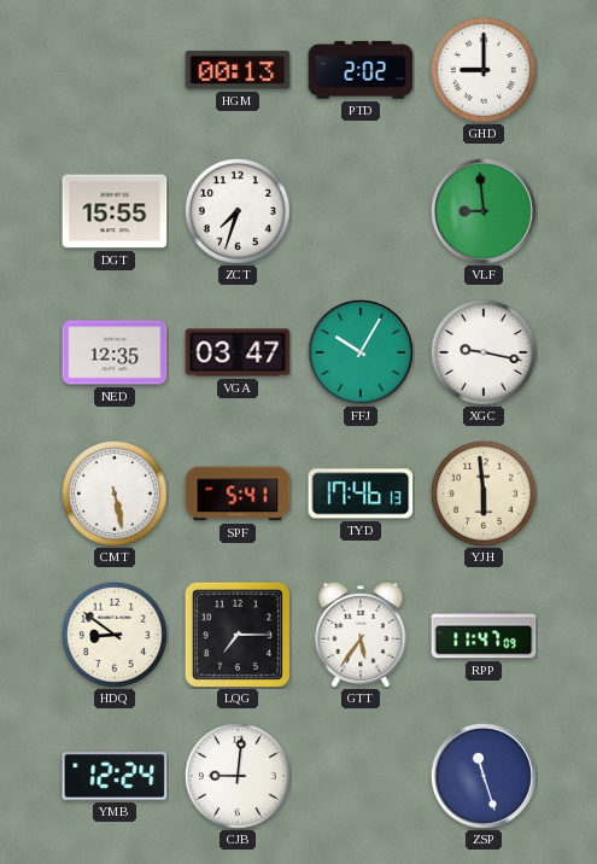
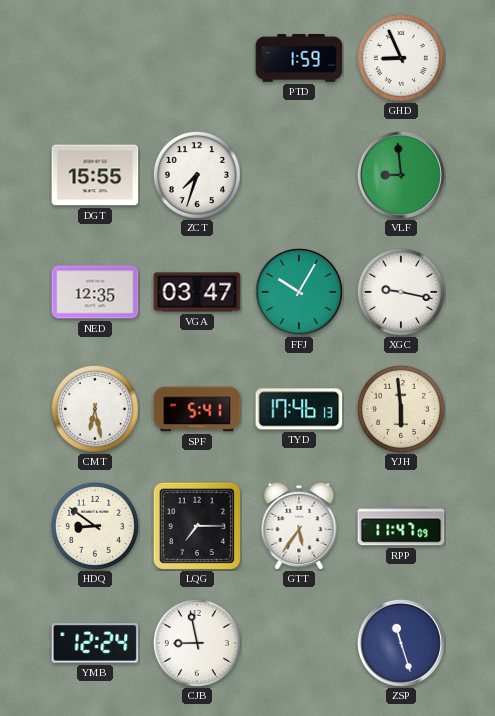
HGM: 00:13 -> none (238, 70)
PTD: 2:02 -> 1:59 (299, 58)
GHD: 9:00 -> 8:56 (401, 58)
CMT: 5:28 -> 6:28 (95, 409)
CJB: 9:01 -> 8:58 (197, 643)
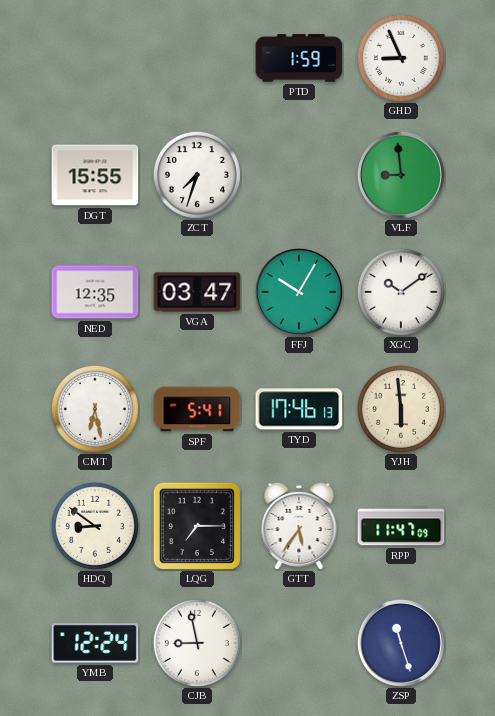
XGC: 9:17 -> 10:09 (401, 292)
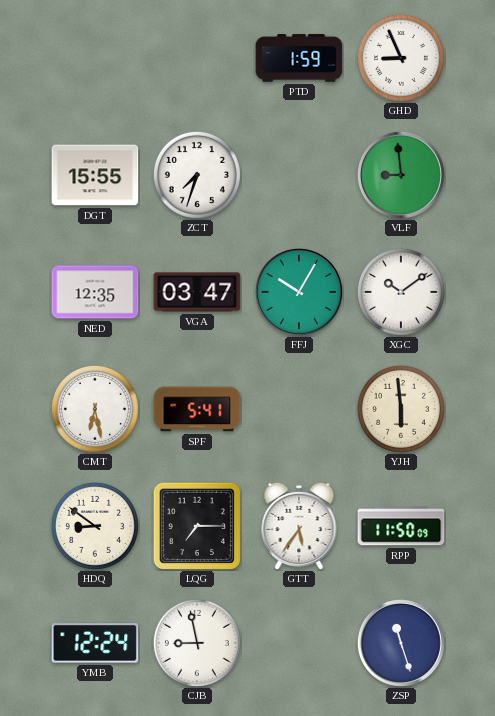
TYD: 17:46 -> none (299, 409)
RPP: 11:47 -> 11:50 (401, 526)
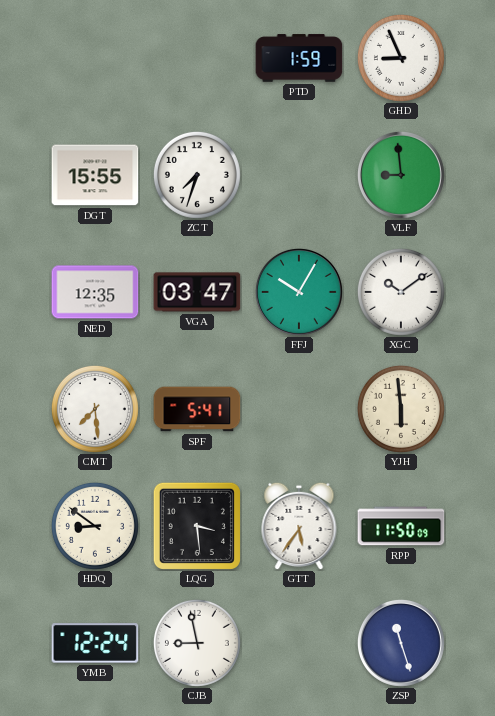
CMT: 6:28 -> 7:29 (95, 409)
LQG: 7:15 -> 3:29 (197, 526)
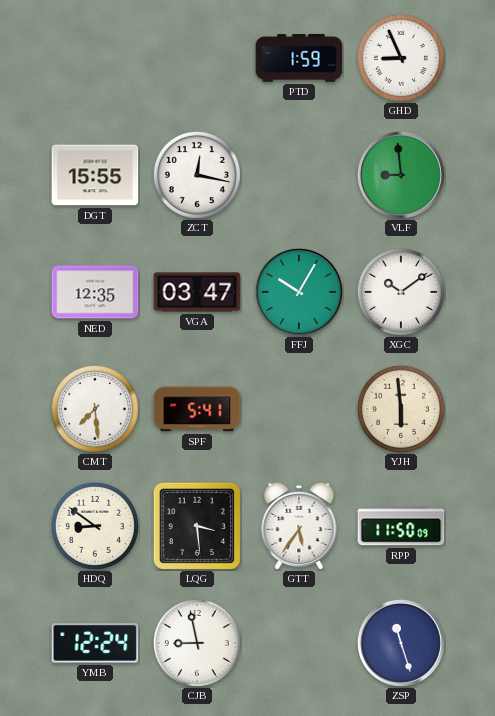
ZCT: 7:33 -> 12:17 (197, 175)
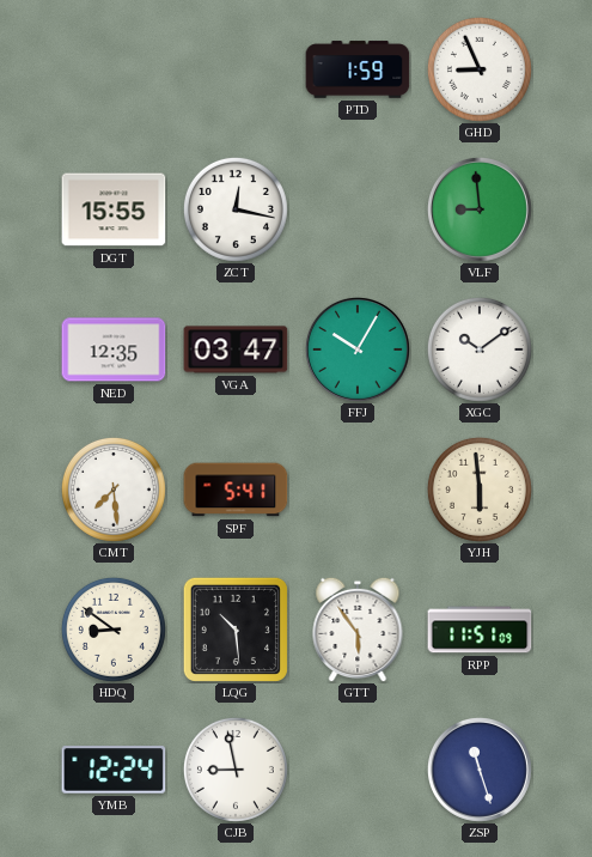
LQG: 3:29 -> 10:29 (236, 630)
GTT: 5:36 -> 5:54 (358, 630)
RPP: 11:50 -> 11:51 (480, 630)
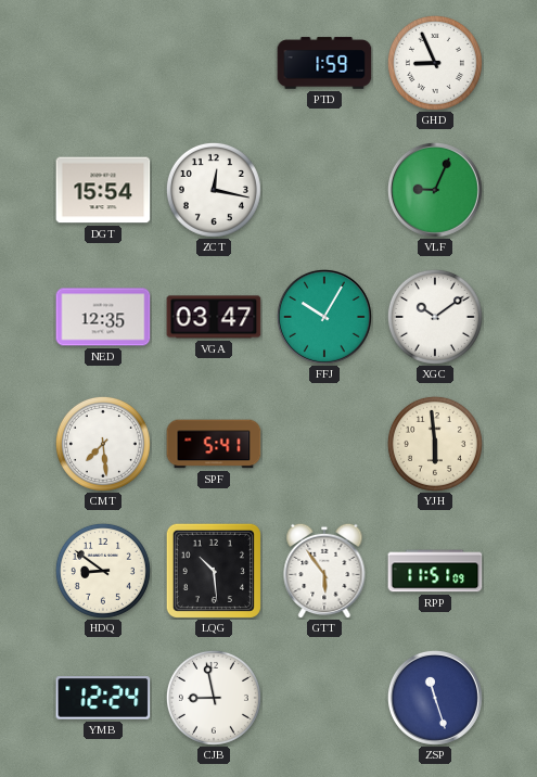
DGT: 15:55 -> 15:54 (103, 190)
VLF: 8:59 -> 9:04 (435, 190)
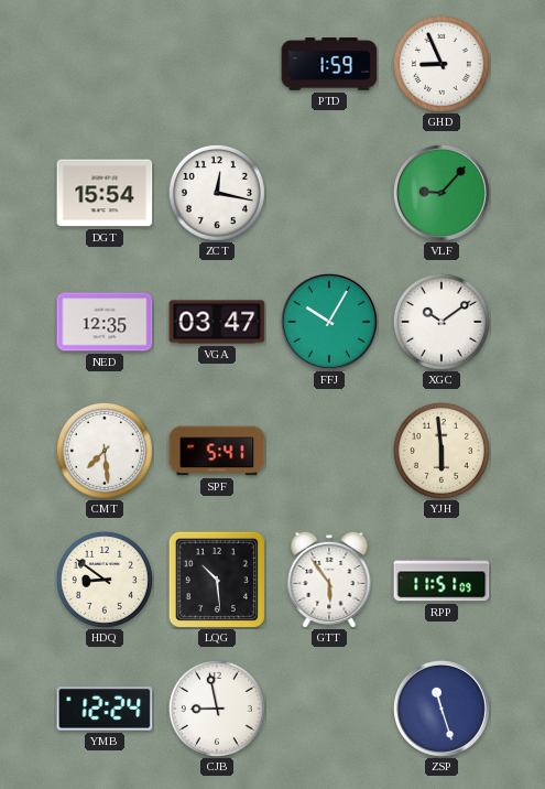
VLF: 9:04 -> 9:07 (442, 193)
